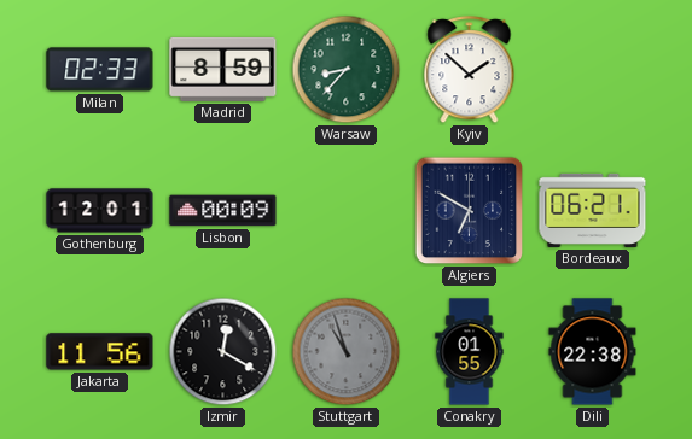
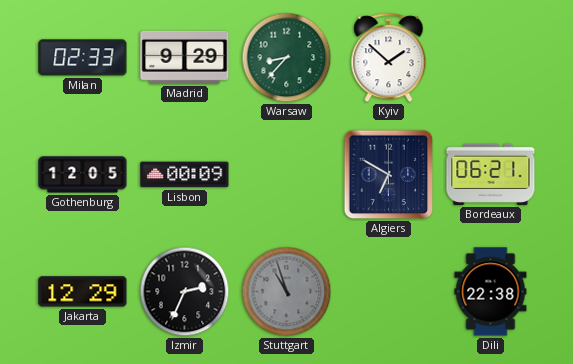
Madrid: 8:59 -> 9:29 (185, 57)
Gothenburg: 12:01 -> 12:05 (83, 175)
Jakarta: 11:56 -> 12:29 (83, 292)
Izmir: 12:20 -> 2:34 (185, 292)
Conakry: 01:55 -> none (470, 352)
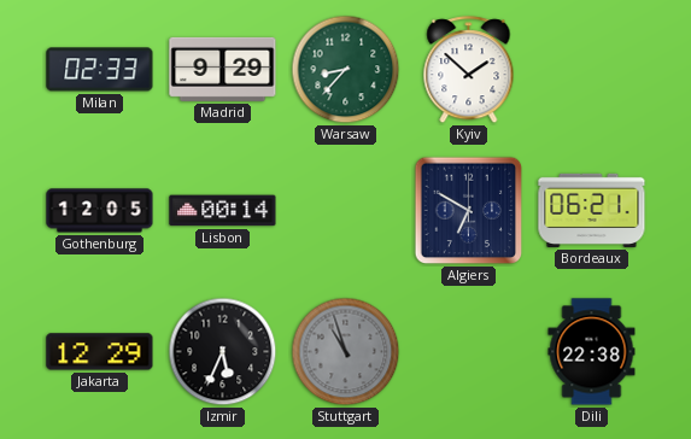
Lisbon: 00:09 -> 00:14 (223, 211)
Izmir: 2:34 -> 5:34 (223, 352)
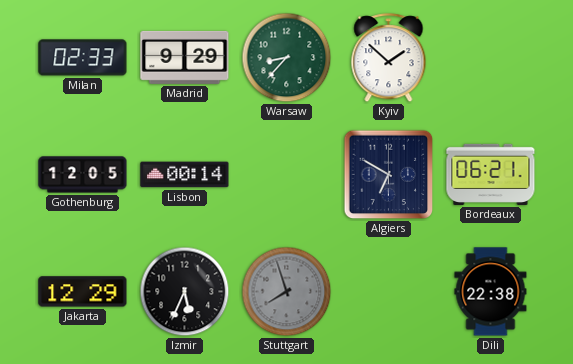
Stuttgart: 10:57 -> 7:57 (287, 292)
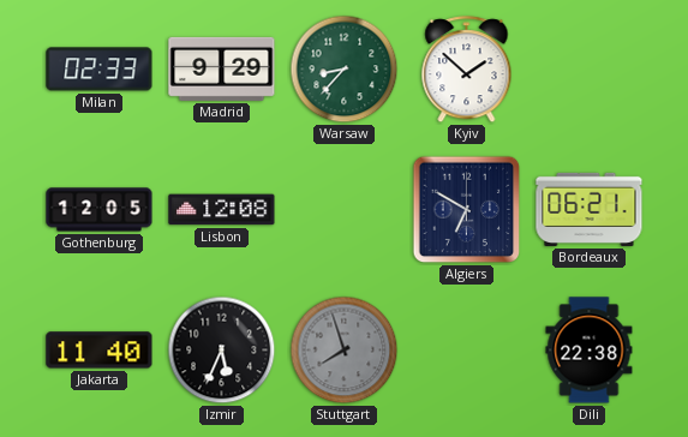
Lisbon: 00:14 -> 12:08 (222, 210)
Jakarta: 12:29 -> 11:40 (100, 351)
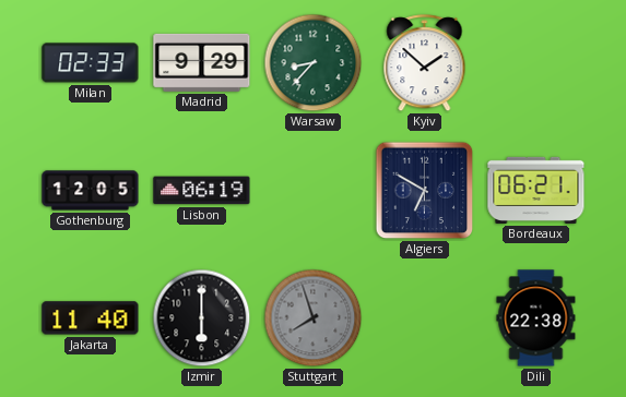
Lisbon: 12:08 -> 06:19 (202, 191)
Izmir: 5:34 -> 6:00 (202, 318)
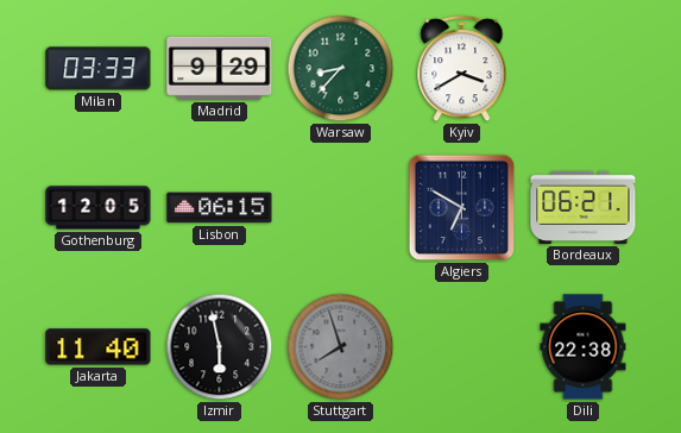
Milan: 02:33 -> 03:33 (99, 69)
Kyiv: 1:52 -> 3:40 (462, 69)
Lisbon: 06:19 -> 06:15 (220, 208)
Izmir: 6:00 -> 5:58 (220, 347)
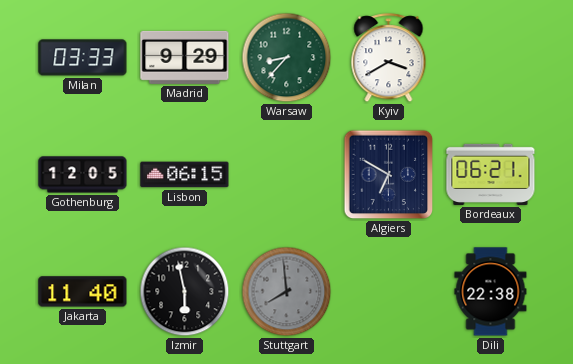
Stuttgart: 7:57 -> 7:59 (287, 292)
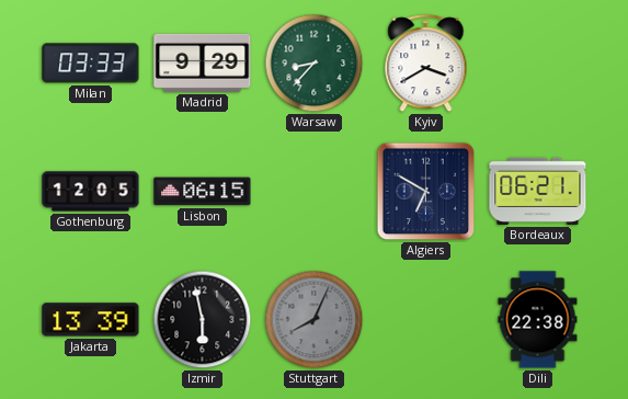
Jakarta: 11:40 -> 13:39 (91, 320)
Stuttgart: 7:59 -> 8:04 (315, 320)
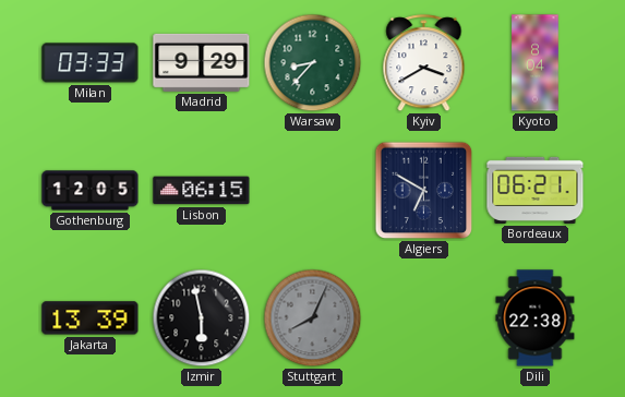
Kyoto: none -> 8:04 (536, 63)
